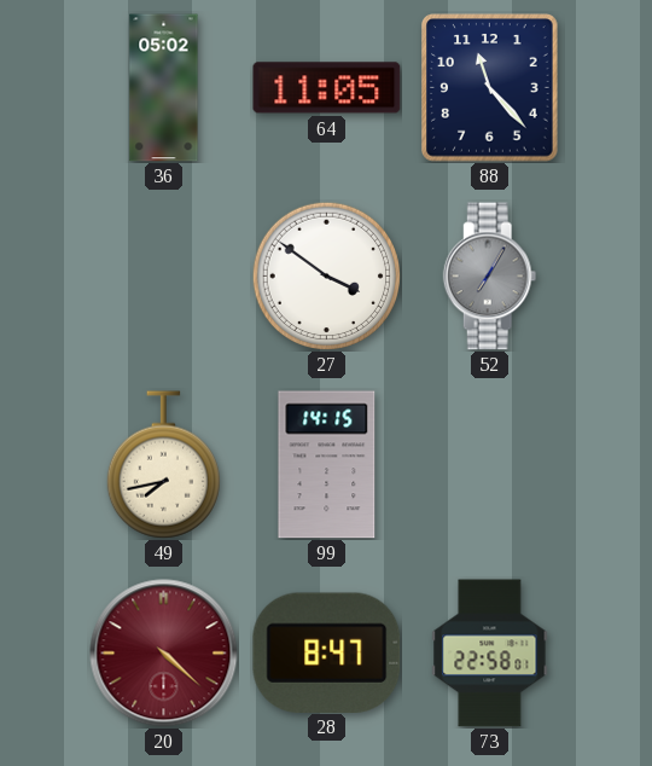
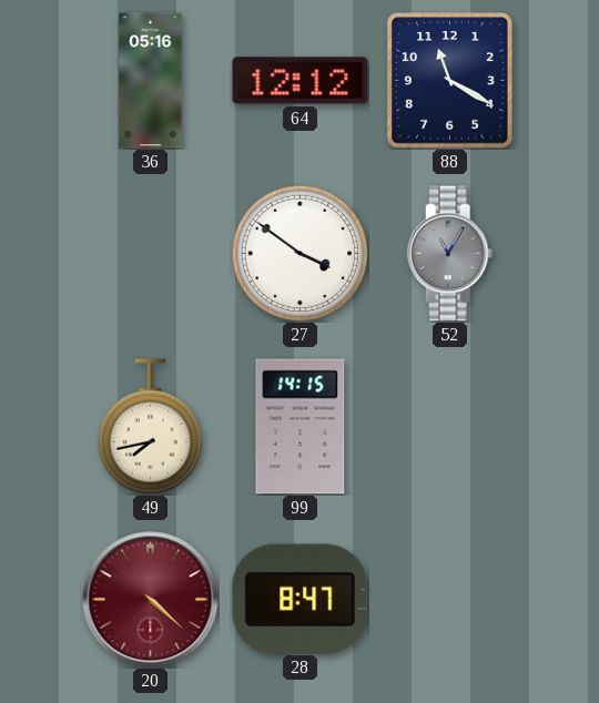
36: 05:02 -> 05:16 (151, 81)
64: 11:05 -> 12:12 (301, 81)
88: 11:23 -> 11:20 (450, 81)
52: 7:05 -> 11:05 (450, 254)
73: 22:58 -> none (490, 654)
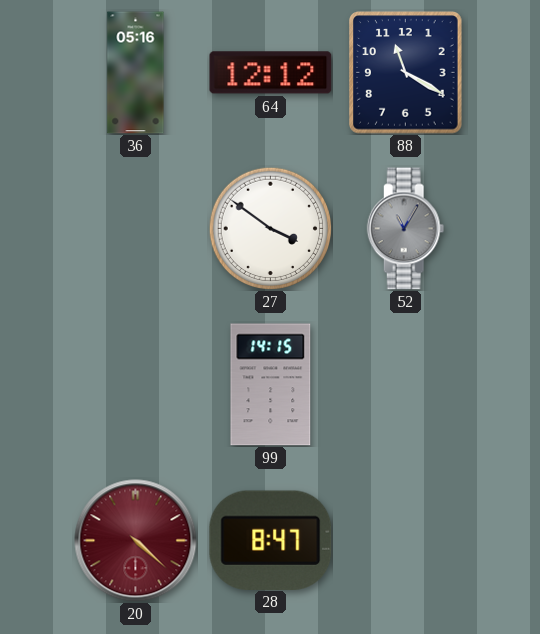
49: 7:43 -> none (150, 427)
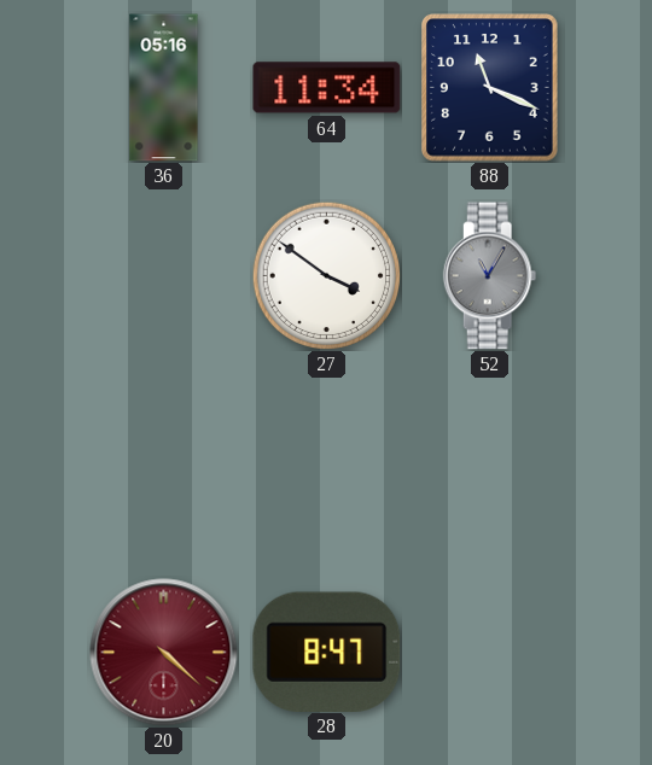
64: 12:12 -> 11:34 (327, 88)
88: 11:20 -> 11:19 (490, 88)
99: 14:15 -> none (271, 385)
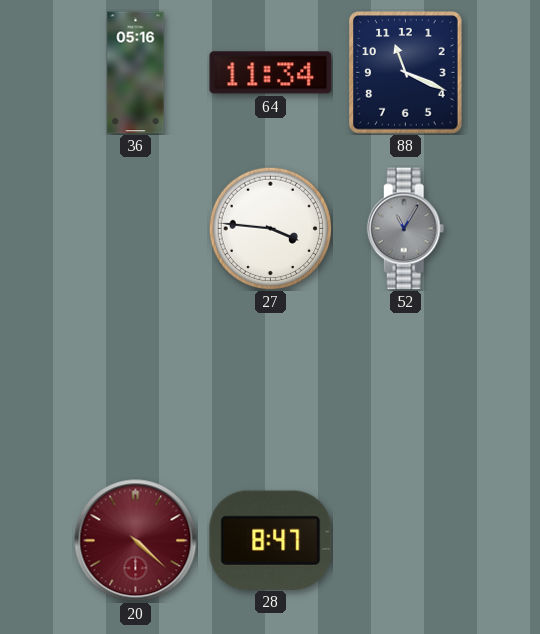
27: 3:51 -> 3:46 (270, 228)
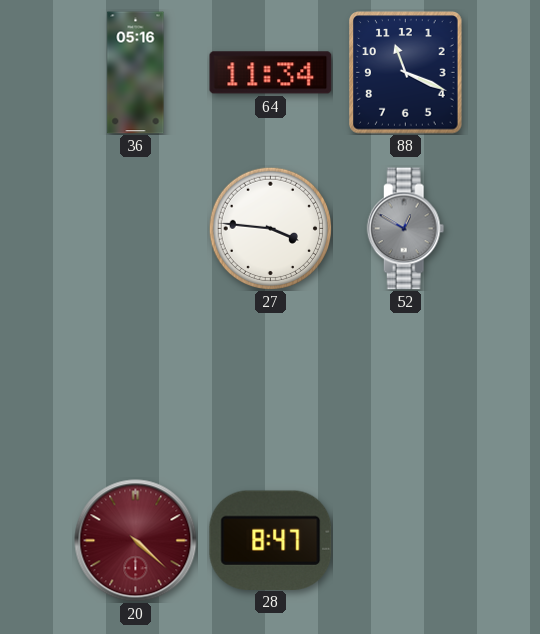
52: 11:05 -> 12:50 (406, 229)
